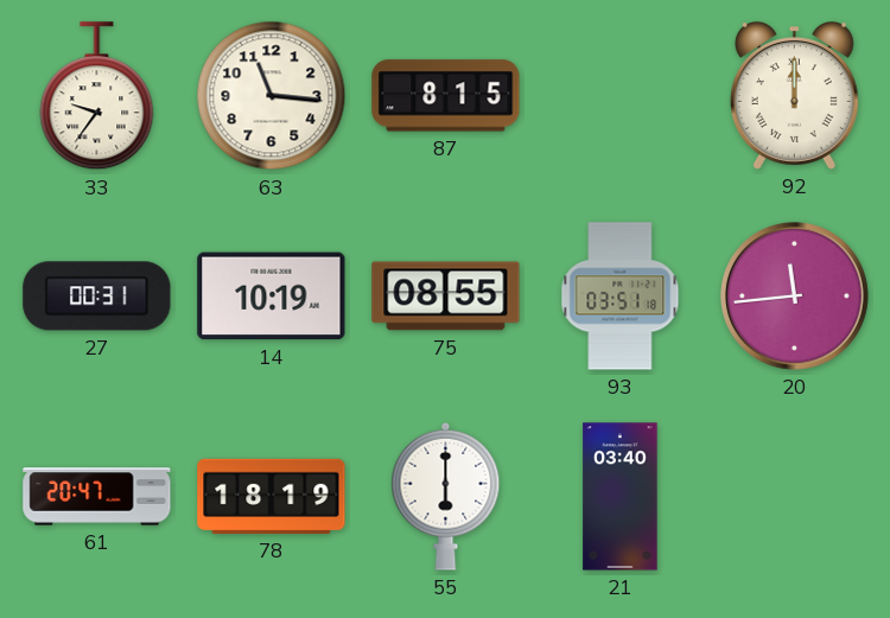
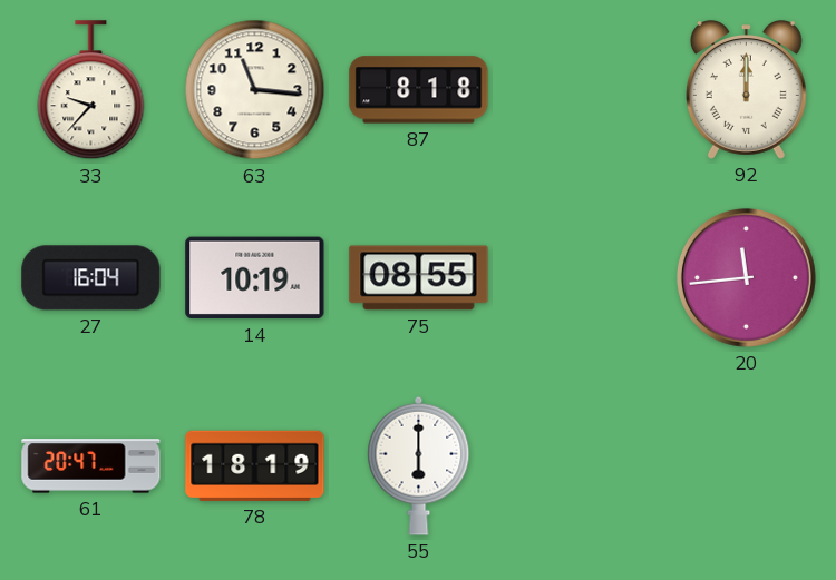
33: 9:36 -> 9:37 (91, 90)
87: 8:15 -> 8:18 (419, 90)
27: 00:31 -> 16:04 (91, 278)
93: 03:51 -> none (621, 297)
21: 03:40 -> none (621, 497)
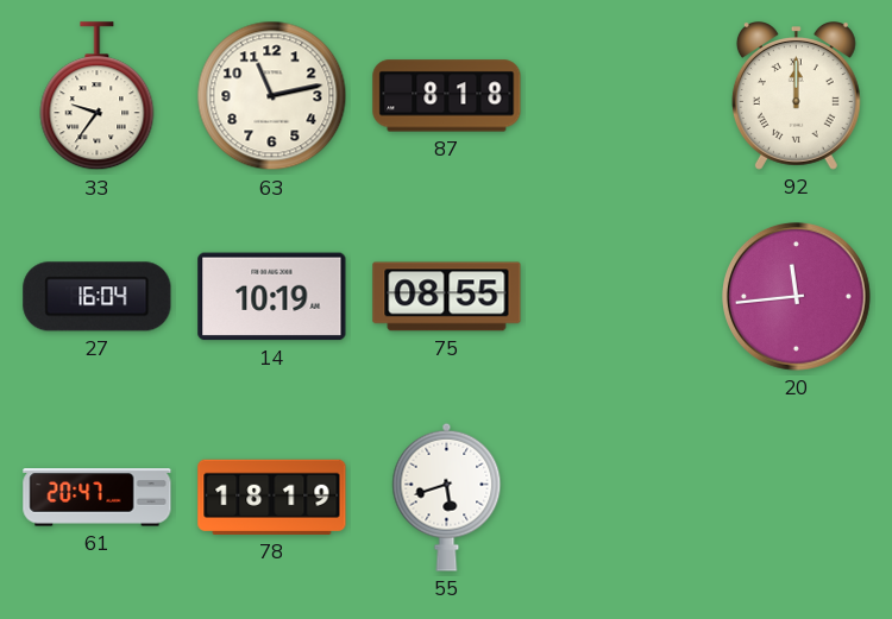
33: 9:37 -> 9:36 (98, 96)
63: 11:16 -> 11:13 (272, 96)
55: 6:00 -> 5:42 (447, 497)
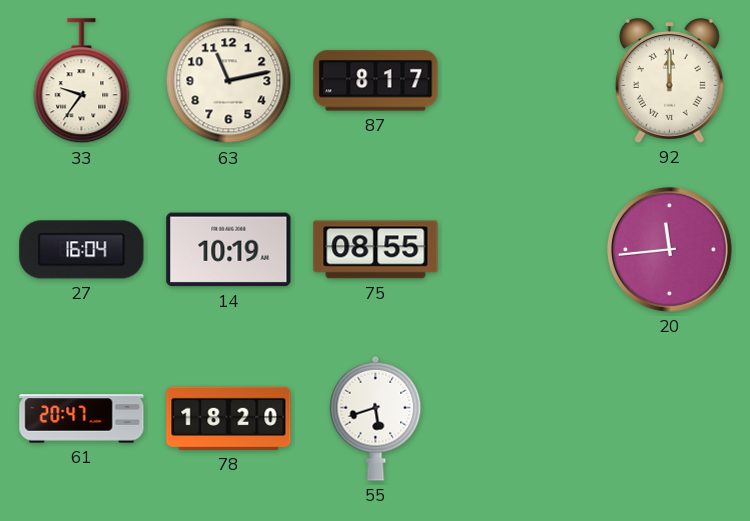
87: 8:18 -> 8:17 (376, 81)
78: 18:19 -> 18:20 (229, 418)
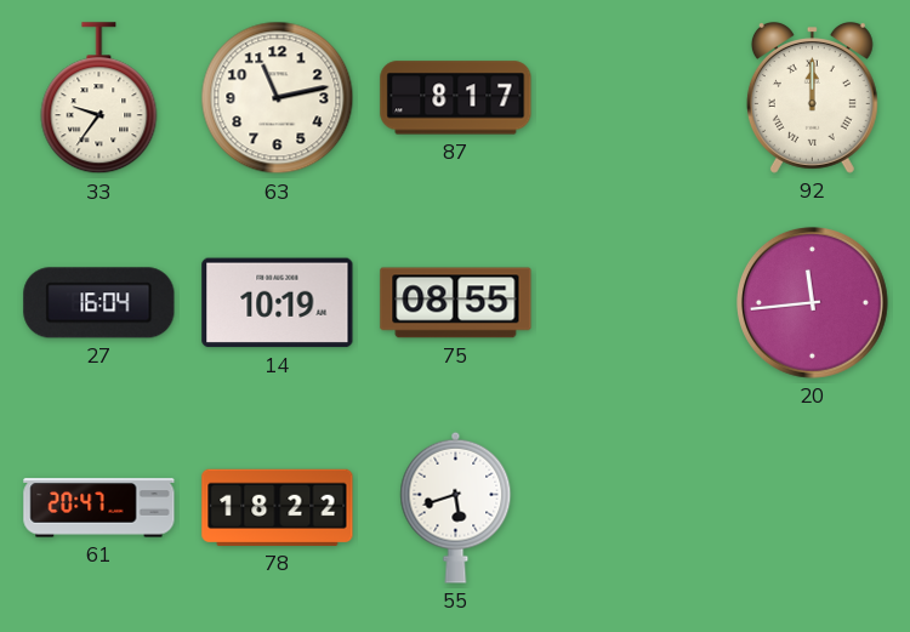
78: 18:20 -> 18:22 (278, 507)
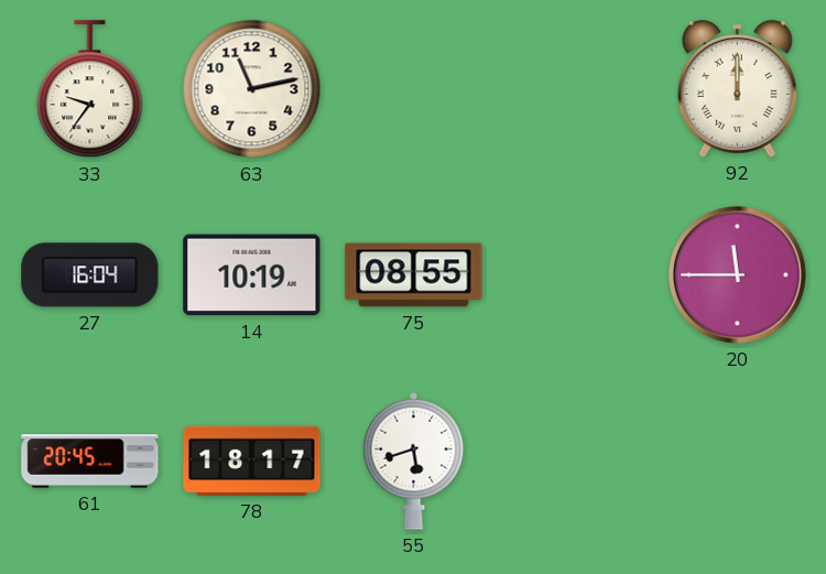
87: 8:17 -> none (456, 98)
20: 11:44 -> 11:45 (737, 274)
61: 20:47 -> 20:45 (90, 462)
78: 18:22 -> 18:17 (252, 461)
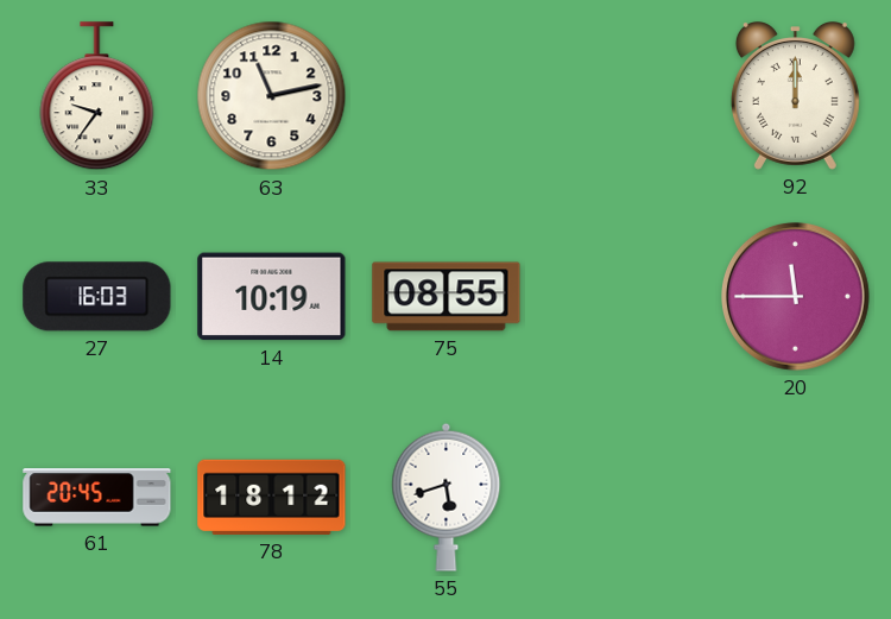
27: 16:04 -> 16:03 (97, 297)
78: 18:17 -> 18:12 (272, 497)
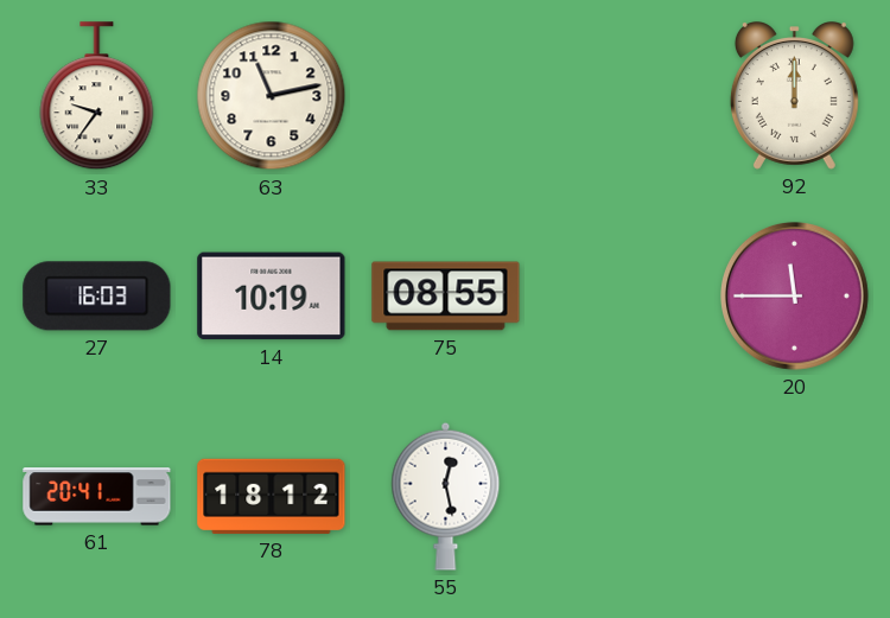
61: 20:45 -> 20:41 (97, 497)
55: 5:42 -> 12:28 (446, 496)
